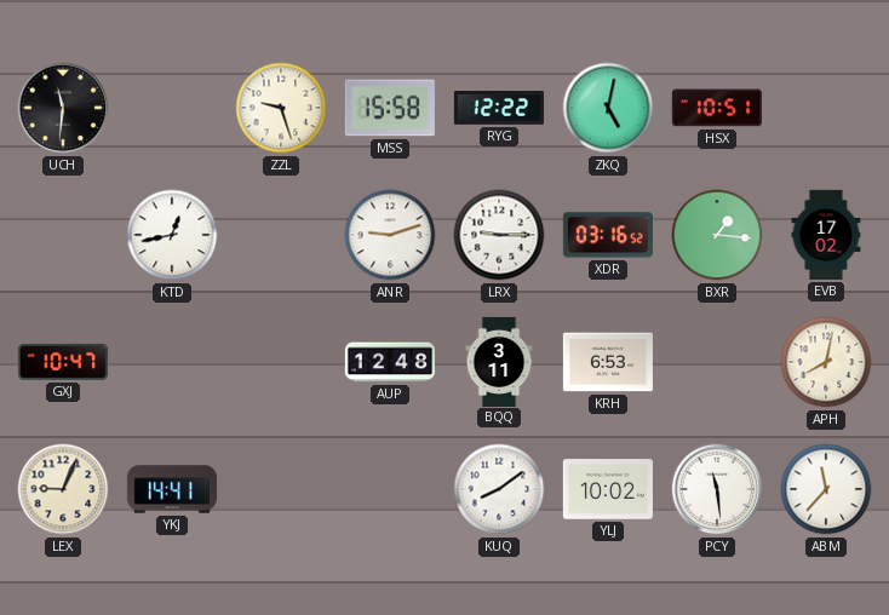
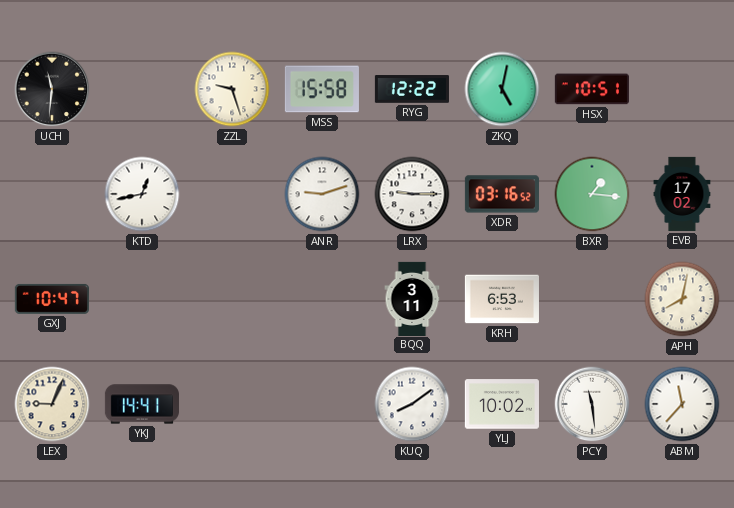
AUP: 12:48 -> none (390, 362)
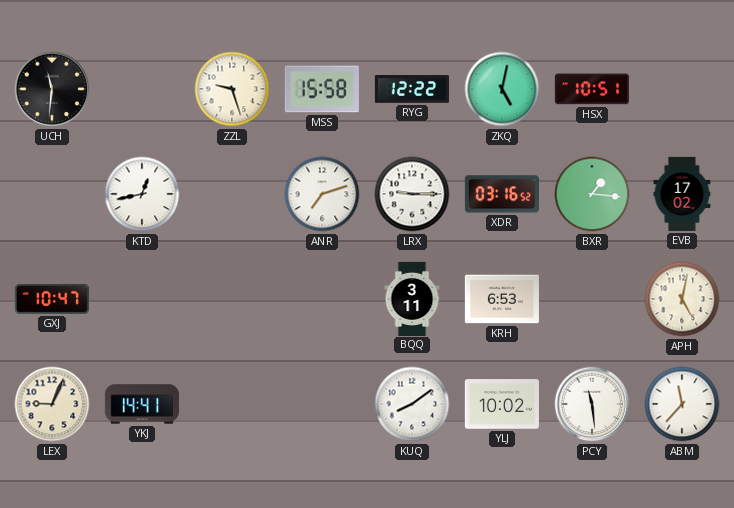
ANR: 9:12 -> 7:12 (322, 194)
APH: 8:02 -> 5:02 (682, 299)
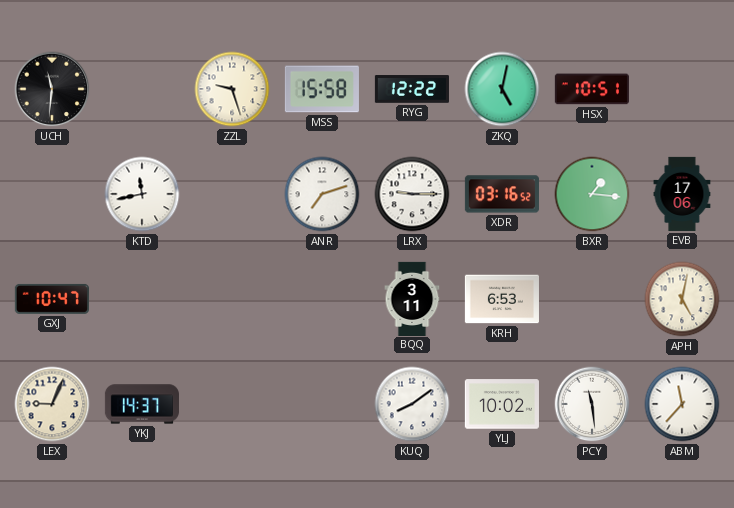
KTD: 12:43 -> 11:43 (142, 194)
EVB: 17:02 -> 17:06 (682, 194)
YKJ: 14:41 -> 14:37 (142, 404)
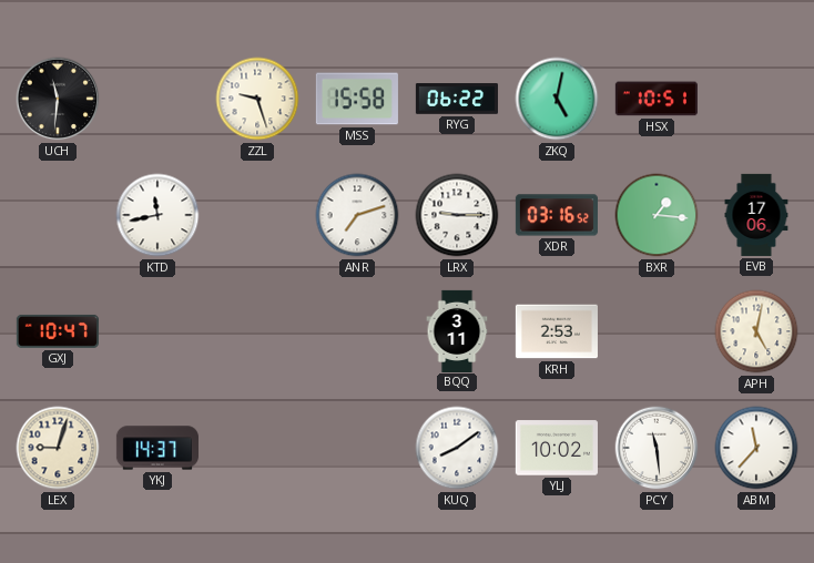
RYG: 12:22 -> 06:22 (457, 99)
KRH: 6:53 -> 2:53 (557, 331)
LEX: 9:04 -> 9:03 (58, 448)
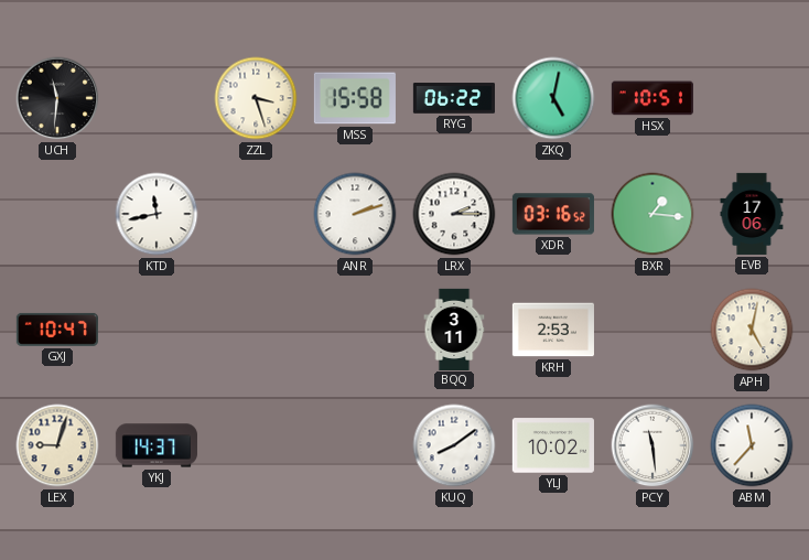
ZZL: 9:27 -> 3:27 (256, 98)
ANR: 7:12 -> 2:12 (355, 214)
LRX: 9:15 -> 2:15 (454, 214)
